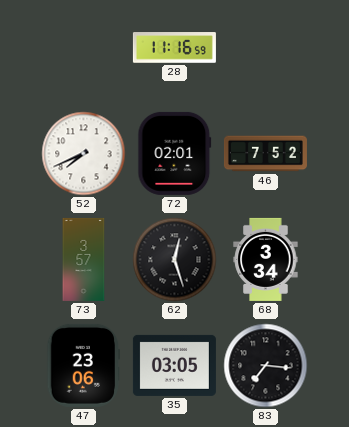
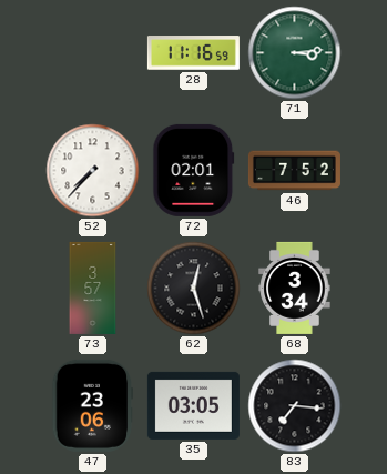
71: none -> 3:14 (295, 53)
52: 7:41 -> 7:37 (93, 171)
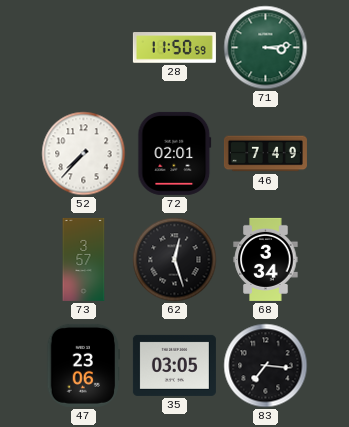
28: 11:16 -> 11:50 (174, 48)
46: 7:52 -> 7:49 (265, 154)
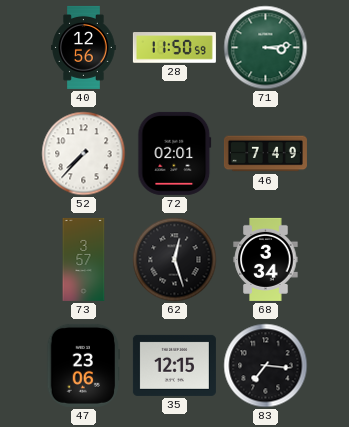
40: none -> 12:56 (84, 47)
35: 03:05 -> 12:15 (174, 365)
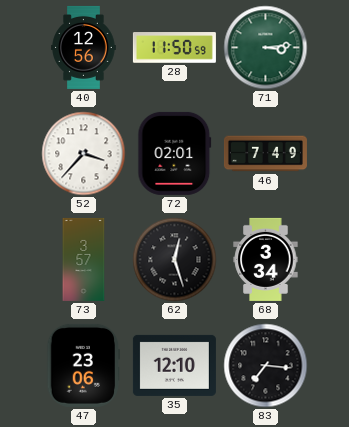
52: 7:37 -> 3:37 (84, 154)
35: 12:15 -> 12:10 (174, 365)
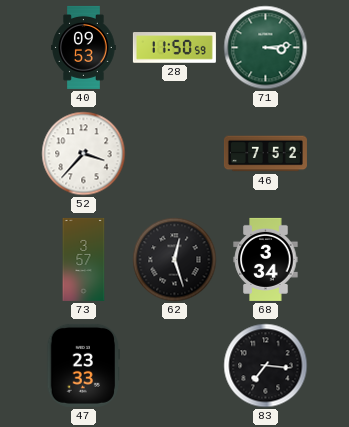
40: 12:56 -> 09:53 (84, 47)
72: 02:01 -> none (175, 153)
46: 7:49 -> 7:52 (265, 154)
47: 23:06 -> 23:33 (84, 365)
35: 12:10 -> none (174, 365)
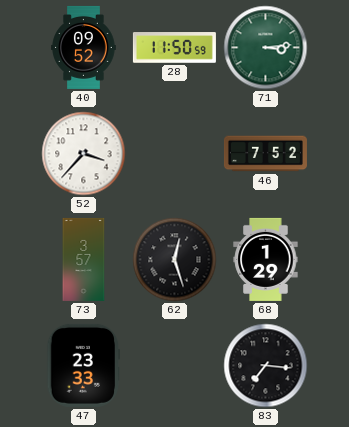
40: 09:53 -> 09:52 (84, 47)
68: 3:34 -> 1:29 (266, 259)
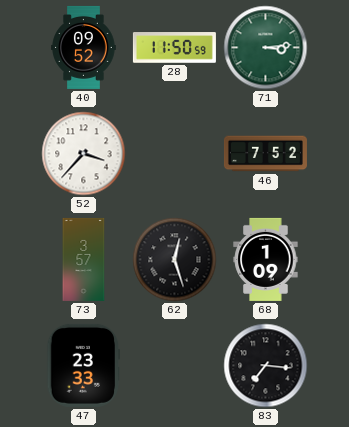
68: 1:29 -> 1:09 (266, 259)
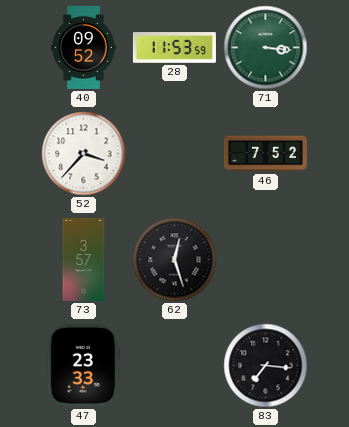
28: 11:50 -> 11:53 (174, 48)
71: 3:14 -> 3:16 (266, 48)
68: 1:09 -> none (266, 259)
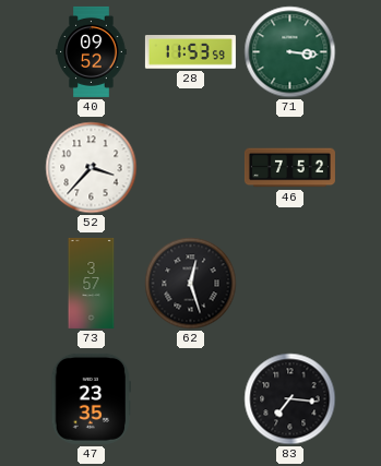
47: 23:33 -> 23:35 (92, 398)
